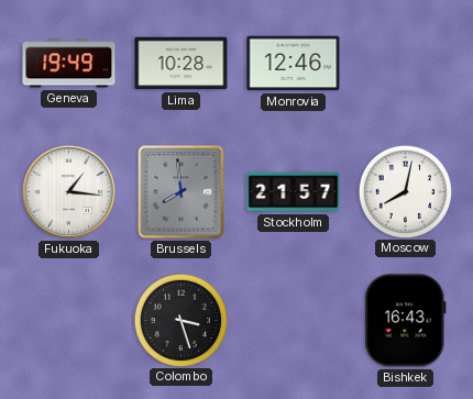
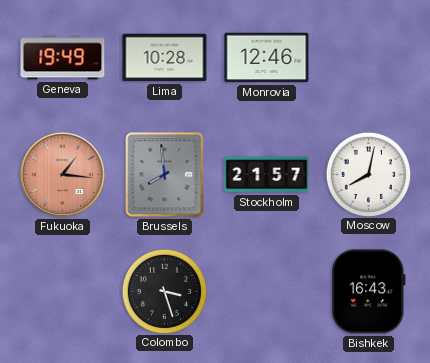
Fukuoka dial: white -> salmon (62, 174)
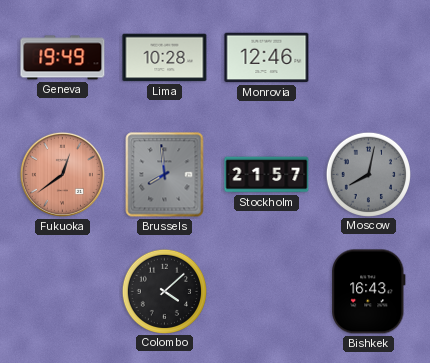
Fukuoka: 1:16 -> 12:39 (62, 174)
Moscow dial: white -> grey (368, 174)
Colombo: 3:27 -> 4:08 (164, 291)
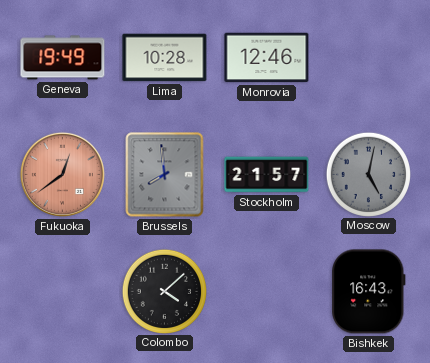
Moscow: 8:02 -> 5:02 (368, 174)
